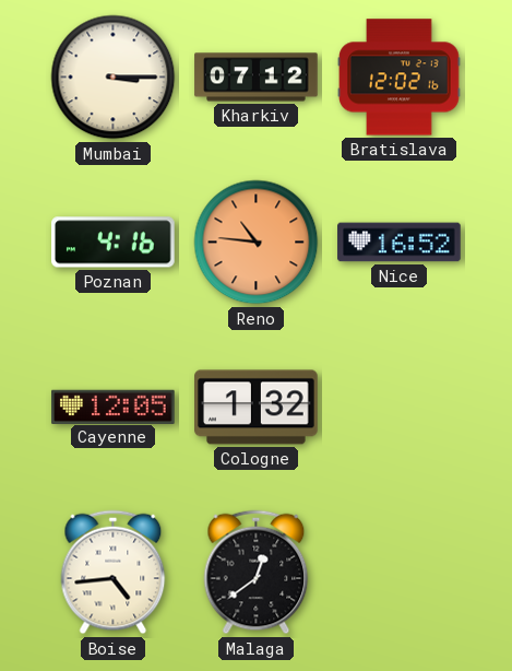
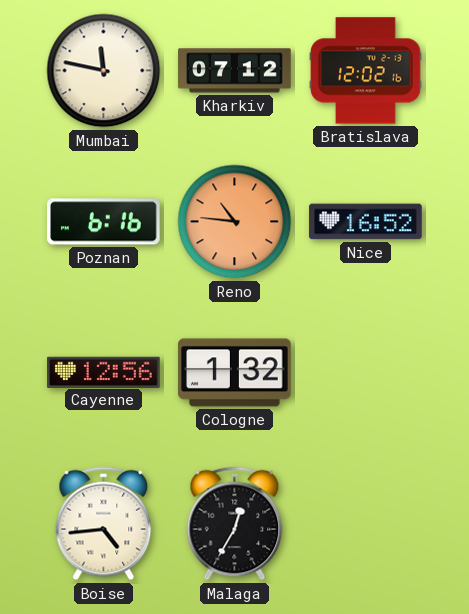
Mumbai: 3:15 -> 11:47 (104, 71)
Poznan: 4:16 -> 6:16 (104, 222)
Cayenne: 12:05 -> 12:56 (104, 372)
Malaga: 12:39 -> 12:35 (235, 524)
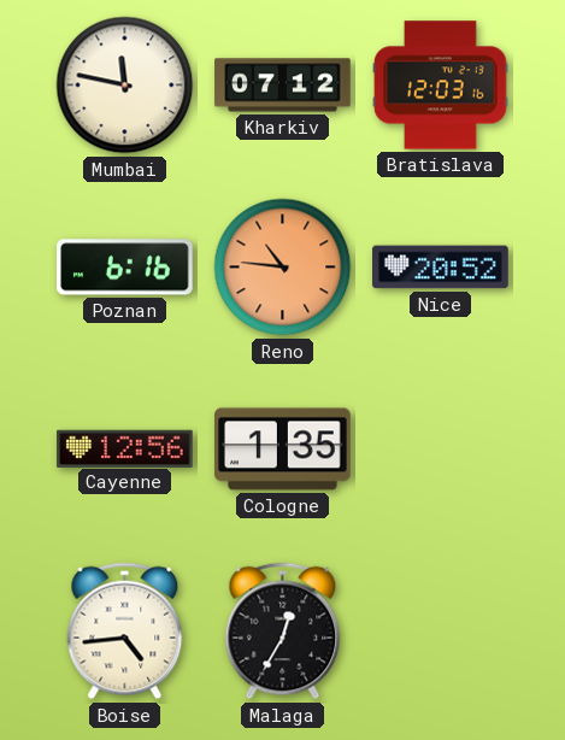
Bratislava: 12:02 -> 12:03 (441, 86)
Nice: 16:52 -> 20:52 (441, 268)
Cologne: 1:32 -> 1:35 (283, 450)
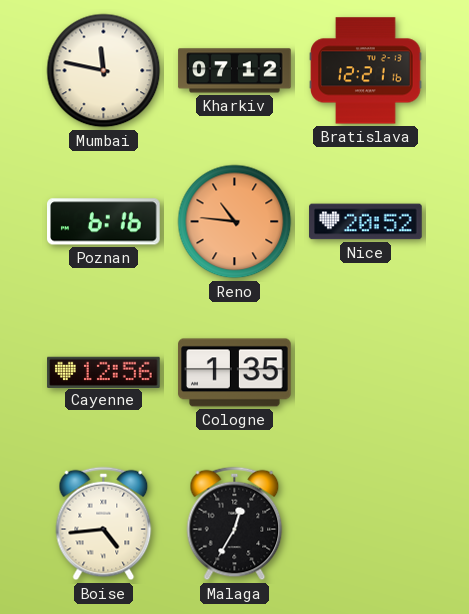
Bratislava: 12:03 -> 12:21 (366, 71)
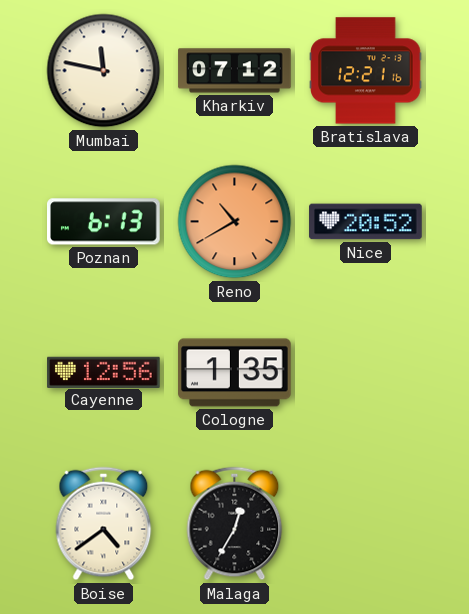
Poznan: 6:16 -> 6:13 (104, 222)
Reno: 10:46 -> 10:40 (235, 222)
Boise: 4:44 -> 4:39 (104, 524)
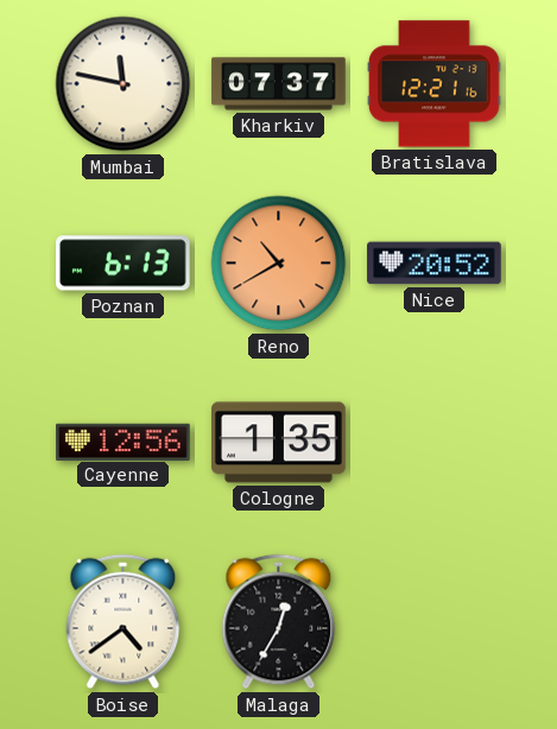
Kharkiv: 07:12 -> 07:37 (279, 84)
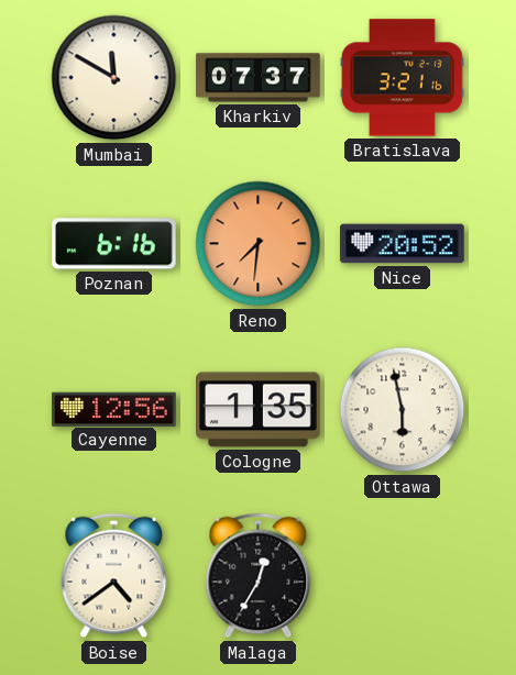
Mumbai: 11:47 -> 11:50 (114, 78)
Bratislava: 12:21 -> 3:21 (403, 78)
Poznan: 6:13 -> 6:16 (114, 244)
Reno: 10:40 -> 7:31 (259, 244)
Ottawa: none -> 5:58 (403, 410)
